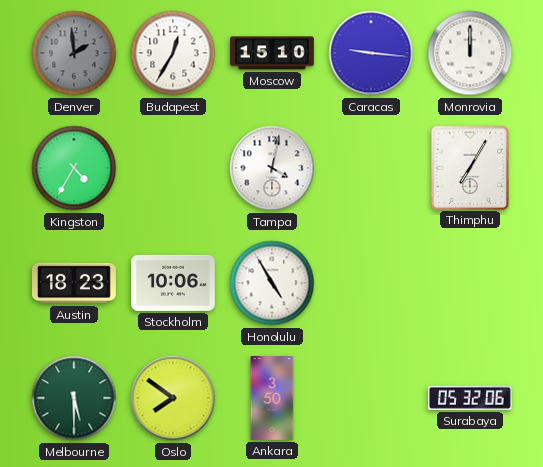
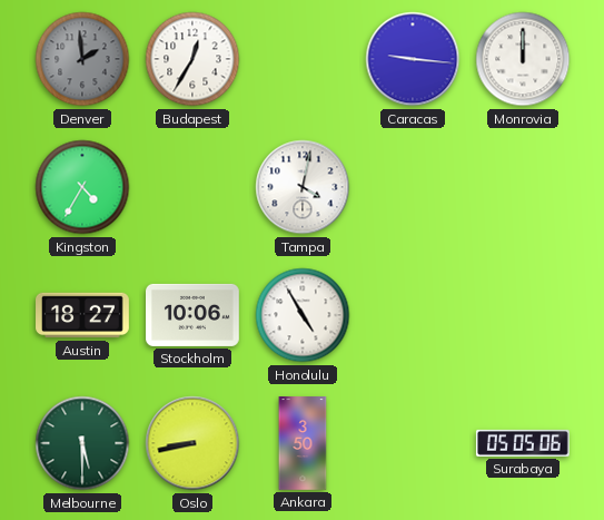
Moscow: 15:10 -> none (273, 53)
Thimphu: 7:05 -> none (469, 167)
Austin: 18:23 -> 18:27 (83, 315)
Oslo: 7:51 -> 8:43 (192, 443)
Surabaya: 05:32 -> 05:05 (523, 443)
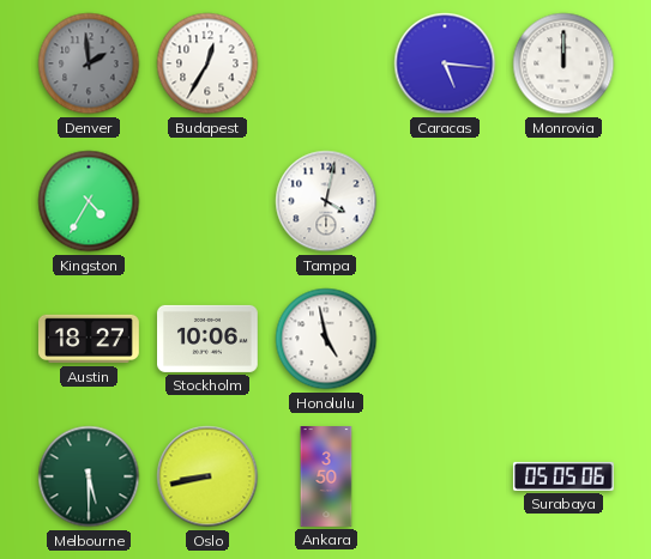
Caracas: 9:16 -> 5:16 (445, 63)
Honolulu: 4:55 -> 4:58 (326, 339)
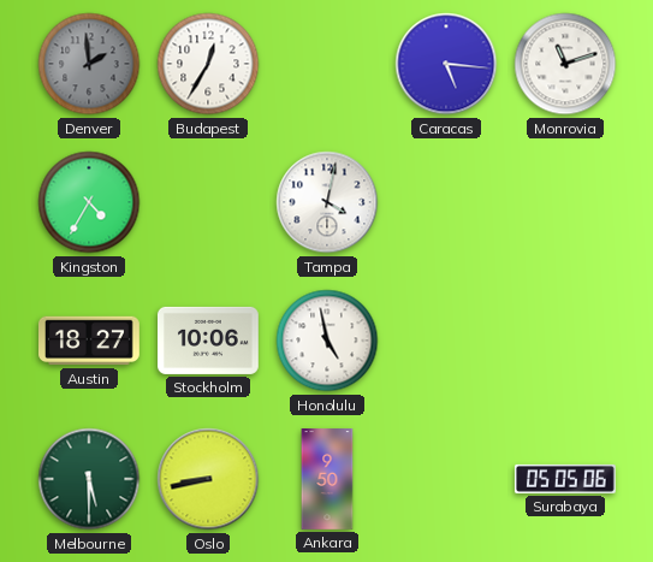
Monrovia: 12:00 -> 11:12 (565, 64)
Ankara: 3:50 -> 9:50 (327, 480)
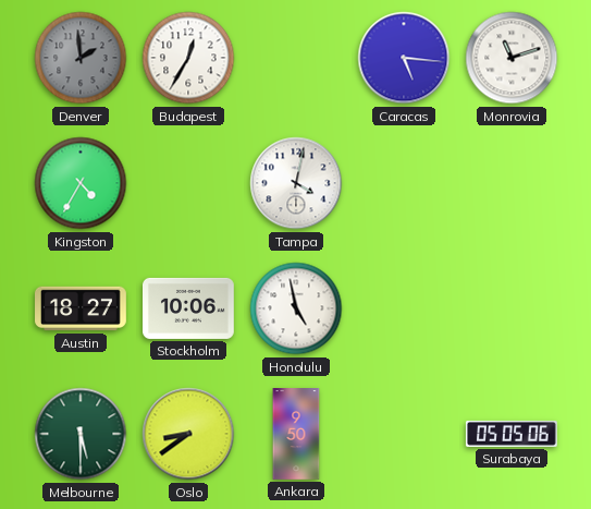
Oslo: 8:43 -> 8:39 (188, 434)
